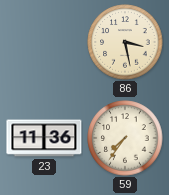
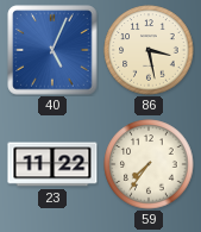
40: none -> 5:04 (52, 50)
23: 11:36 -> 11:22 (52, 164)
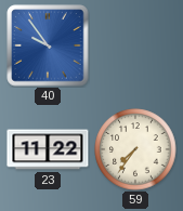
40: 5:04 -> 9:54 (48, 45)
86: 3:28 -> none (149, 50)
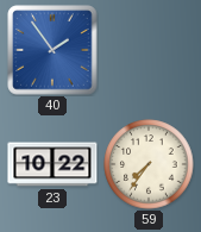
40: 9:54 -> 1:54 (52, 50)
23: 11:22 -> 10:22 (52, 164)
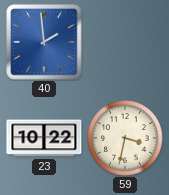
40: 1:54 -> 1:59 (44, 42)
59: 7:36 -> 3:32 (125, 138)
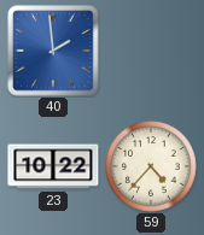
59: 3:32 -> 4:37 (151, 166)
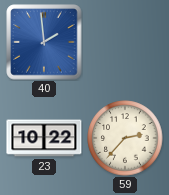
59: 4:37 -> 2:37 (125, 138)
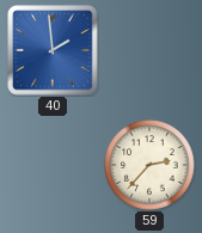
23: 10:22 -> none (44, 138)
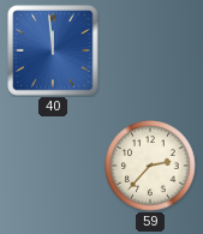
40: 1:59 -> 11:59 (53, 50)
